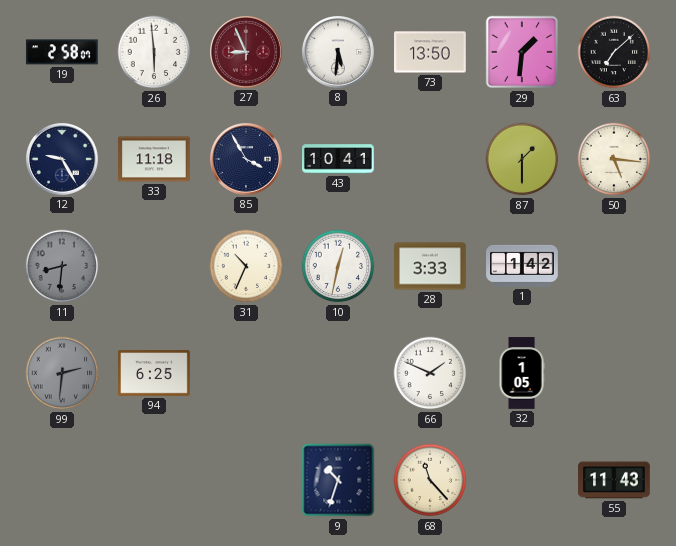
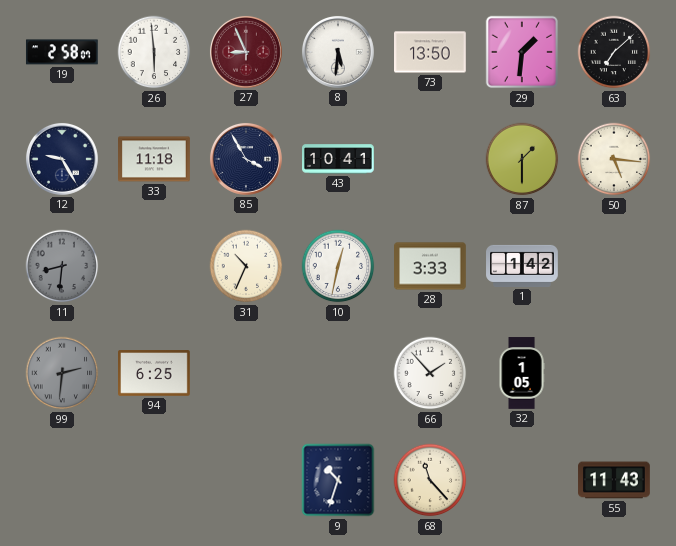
66: 1:49 -> 1:53 (430, 373)
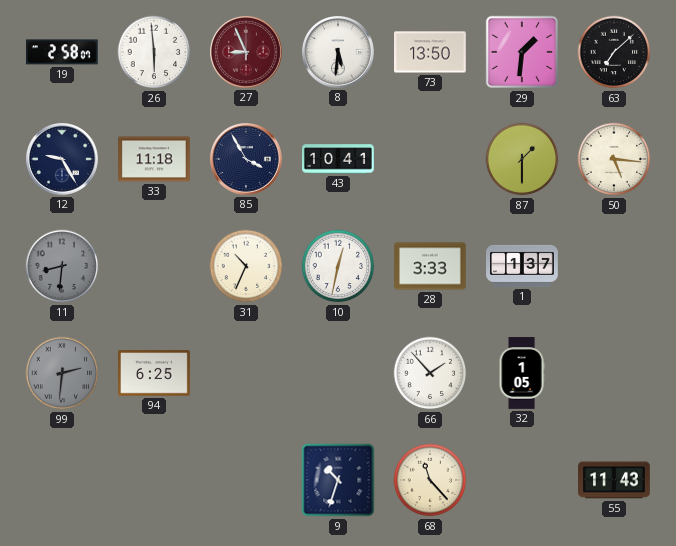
1: 1:42 -> 1:37 (522, 266)
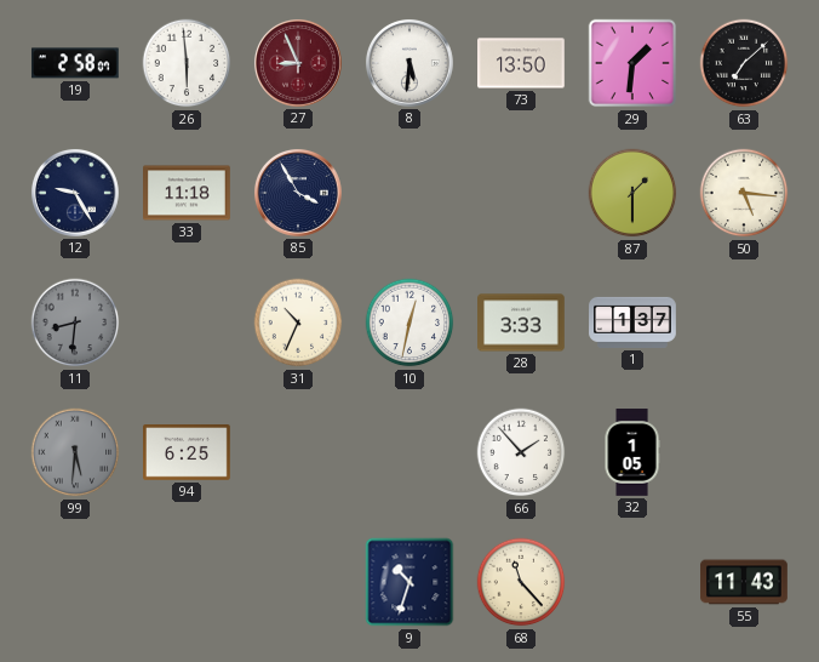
43: 10:41 -> none (339, 159)
99: 2:31 -> 5:31 (75, 452)
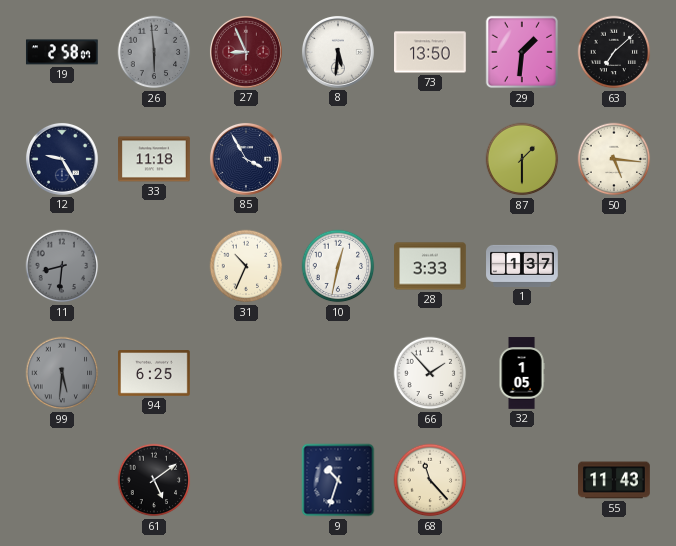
26 dial: white -> grey (154, 52)
61: none -> 5:09 (154, 480)
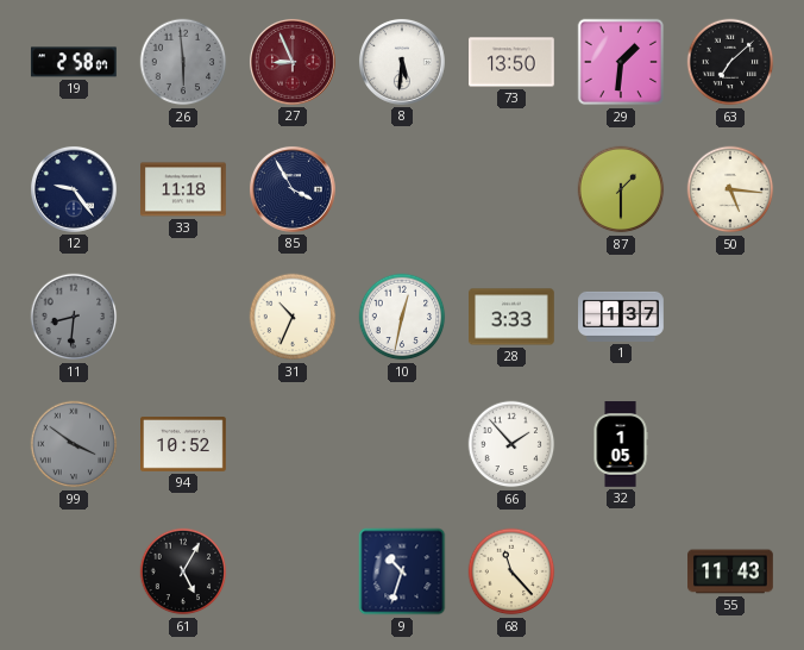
12: 9:25 -> 9:24 (74, 189)
99: 5:31 -> 3:51 (74, 444)
94: 6:25 -> 10:52 (184, 444)
61: 5:09 -> 5:05 (183, 571)
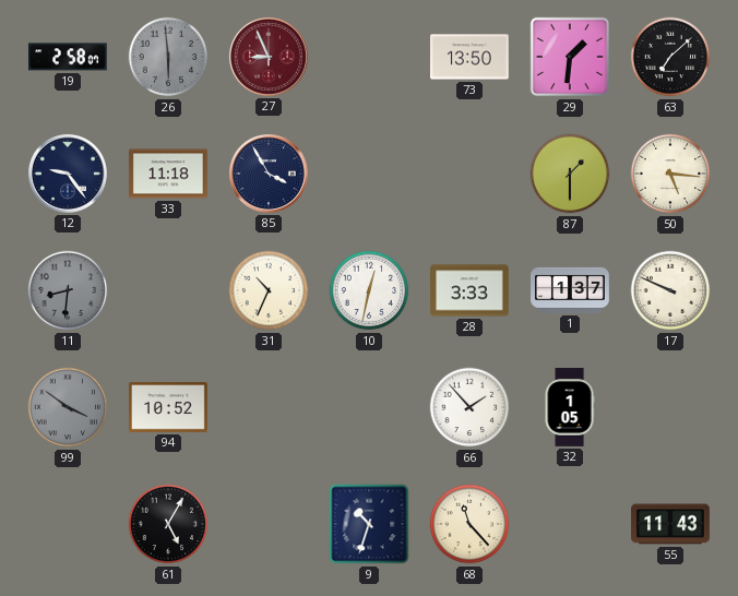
8: 5:31 -> none (402, 62)
17: none -> 9:49 (670, 290)
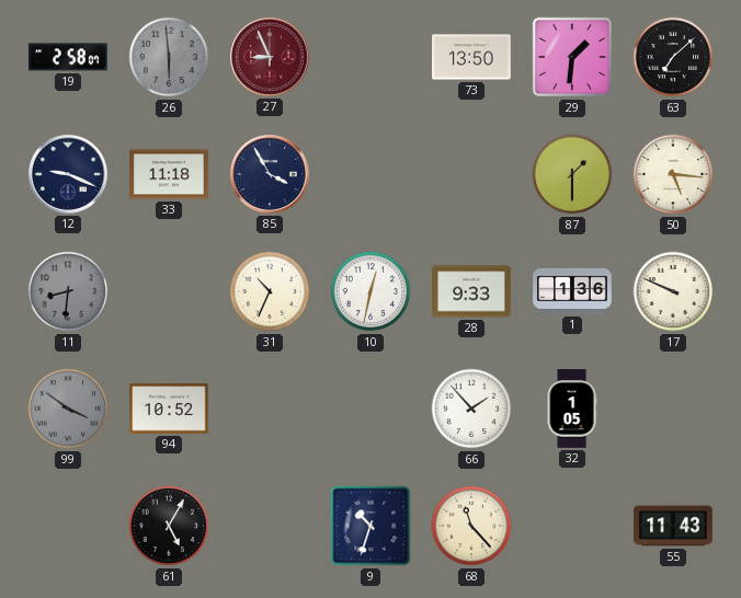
12: 9:24 -> 9:19 (68, 174)
28: 3:33 -> 9:33 (472, 291)
1: 1:37 -> 1:36 (572, 291)
